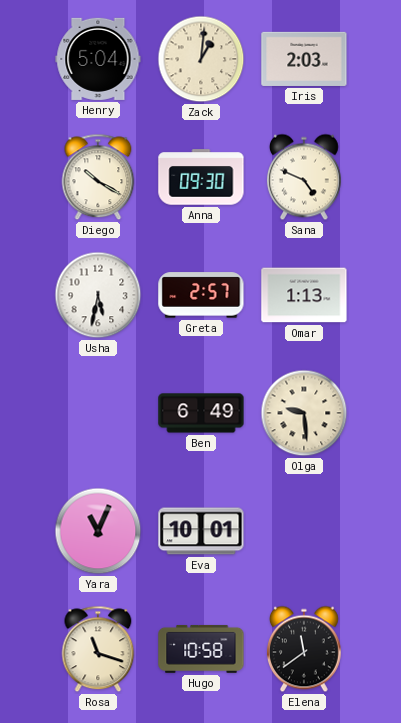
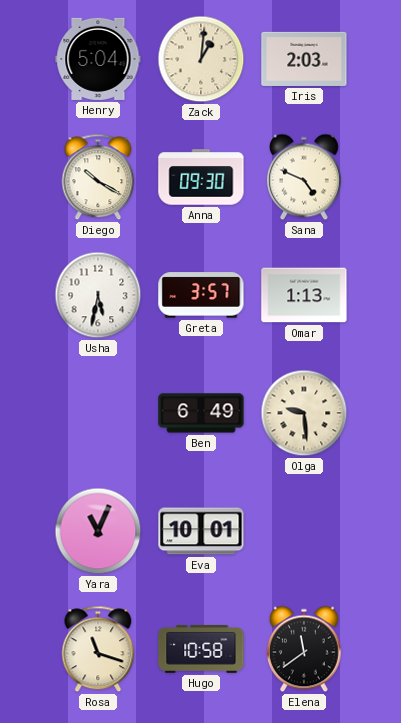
Greta: 2:57 -> 3:57 (201, 295)
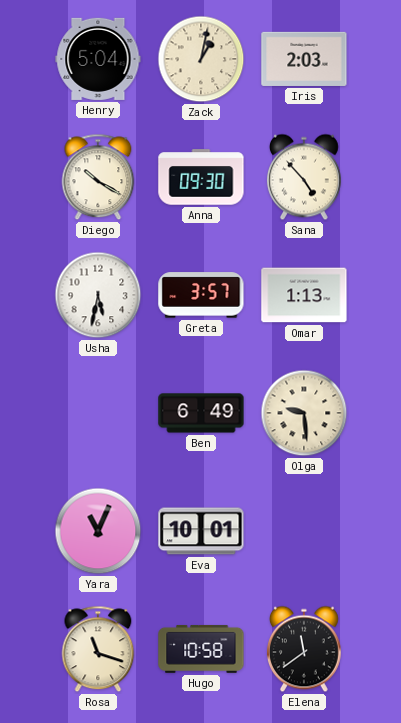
Zack: 1:01 -> 1:02 (201, 59)
Sana: 4:49 -> 4:53 (304, 177)
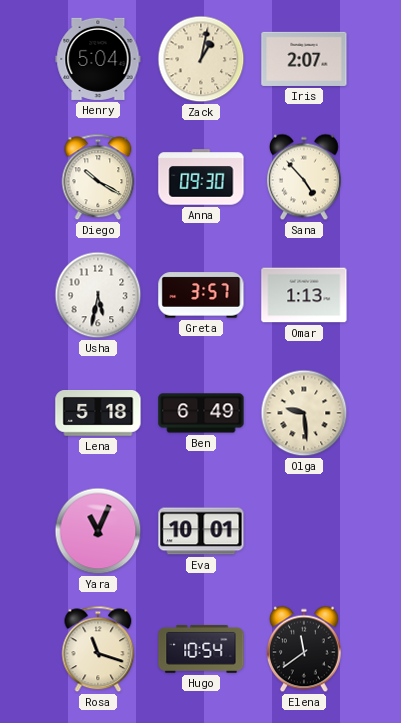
Iris: 2:03 -> 2:07 (304, 59)
Lena: none -> 5:18 (98, 414)
Hugo: 10:58 -> 10:54 (201, 649)
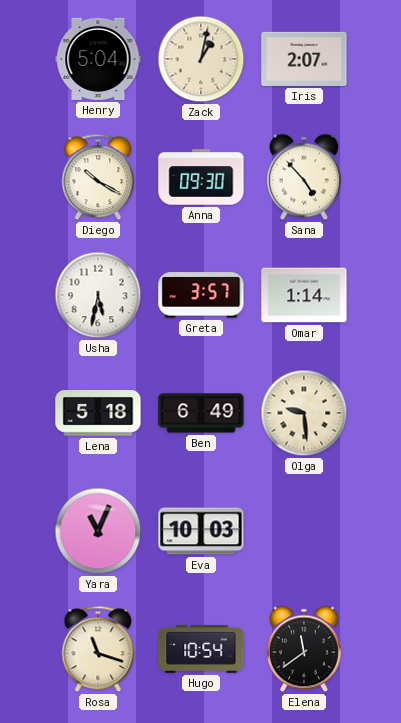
Omar: 1:13 -> 1:14 (304, 295)
Eva: 10:01 -> 10:03 (201, 531)
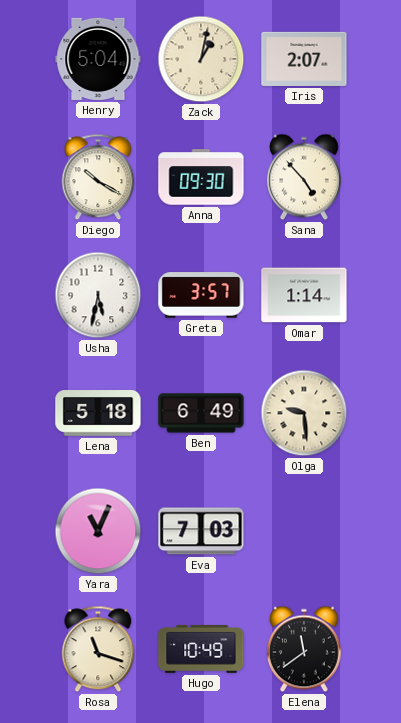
Eva: 10:03 -> 7:03 (201, 531)
Hugo: 10:54 -> 10:49 (201, 649)
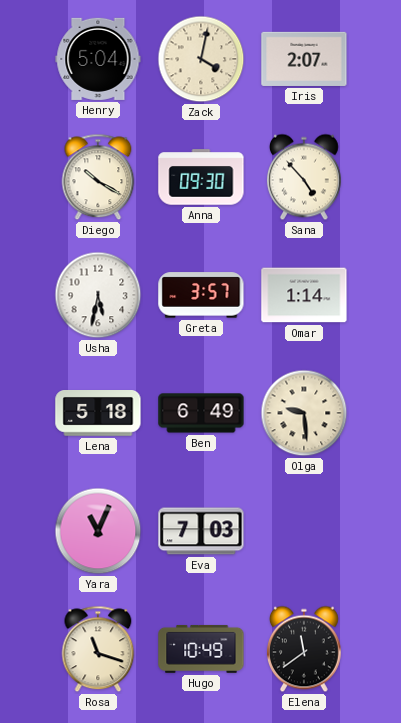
Zack: 1:02 -> 4:02 (201, 59)
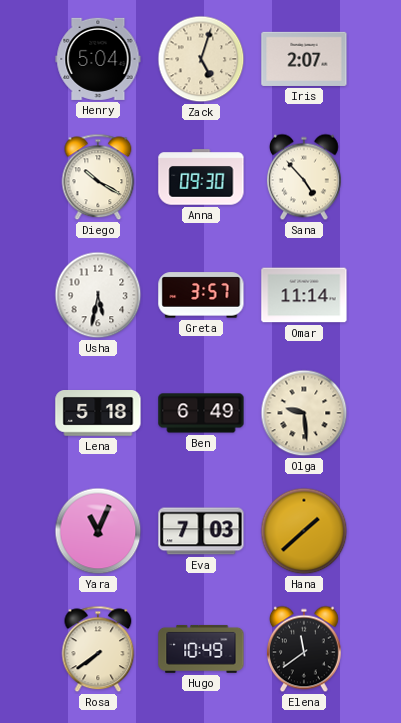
Zack: 4:02 -> 5:03 (201, 59)
Omar: 1:14 -> 11:14 (304, 295)
Hana: none -> 1:38 (304, 531)
Rosa: 11:18 -> 7:39 (98, 649)
